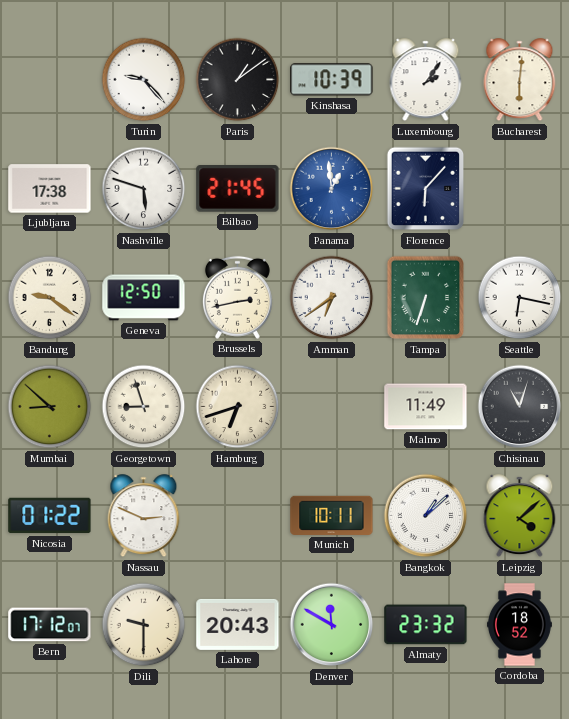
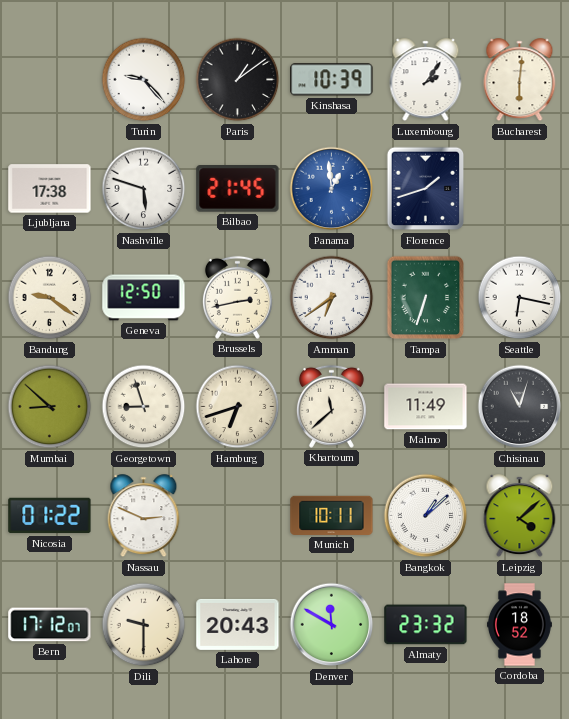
Florence: 6:07 -> 1:42 (426, 189)
Khartoum: none -> 11:38 (331, 406)
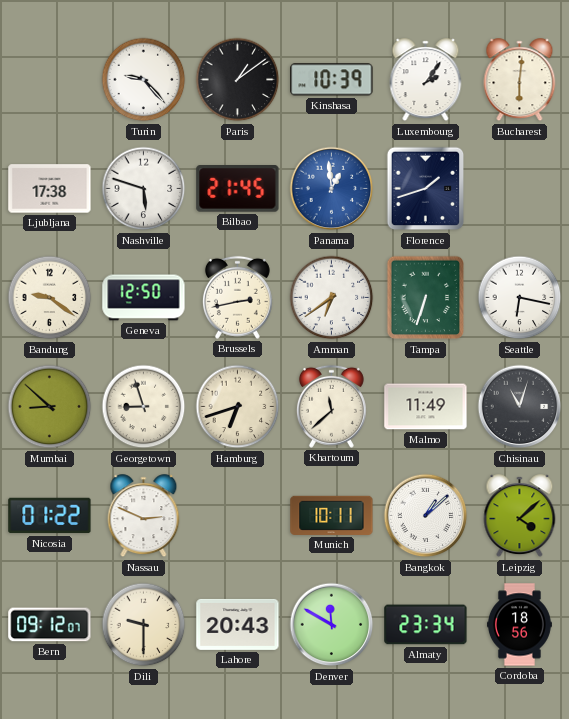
Bern: 17:12 -> 09:12 (50, 625)
Almaty: 23:32 -> 23:34 (426, 625)
Cordoba: 18:52 -> 18:56 (519, 625)
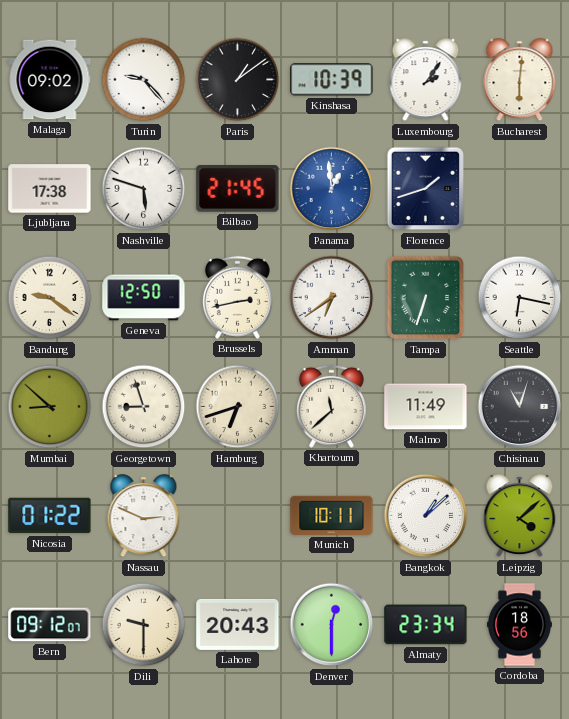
Malaga: none -> 09:02 (50, 80)
Denver: 11:50 -> 12:30 (332, 625)
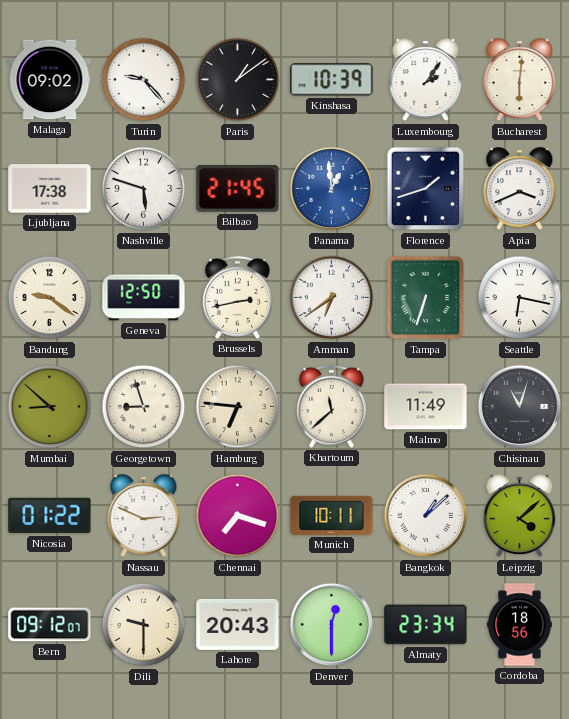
Apia: none -> 3:41 (520, 189)
Hamburg: 6:42 -> 6:46 (238, 407)
Chennai: none -> 7:18 (238, 516)
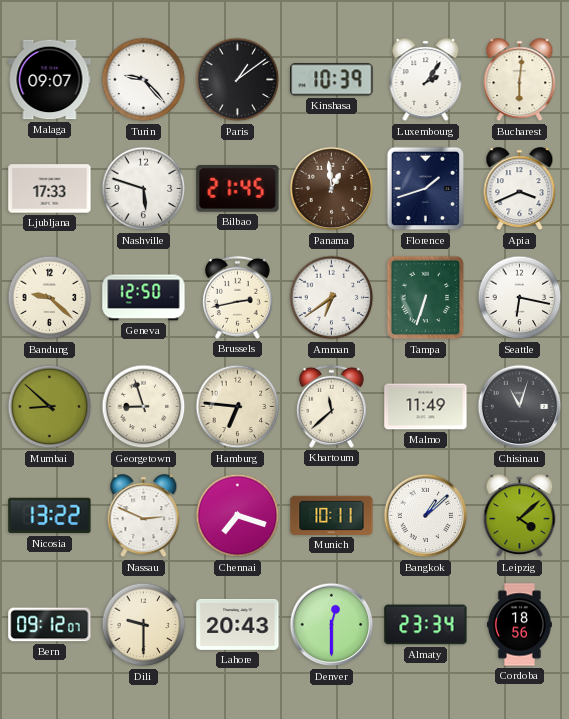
Malaga: 09:02 -> 09:07 (50, 80)
Ljubljana: 17:38 -> 17:33 (50, 189)
Panama dial: blue -> brown (332, 189)
Bandung: 9:21 -> 9:22 (50, 298)
Nicosia: 01:22 -> 13:22 (50, 516)
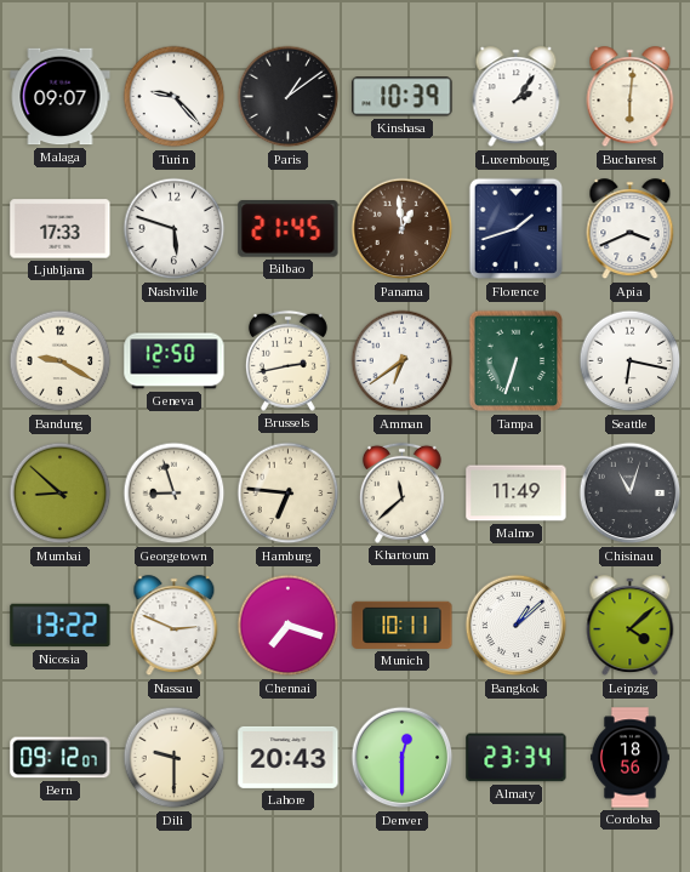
Bandung: 9:22 -> 9:20 (61, 361)
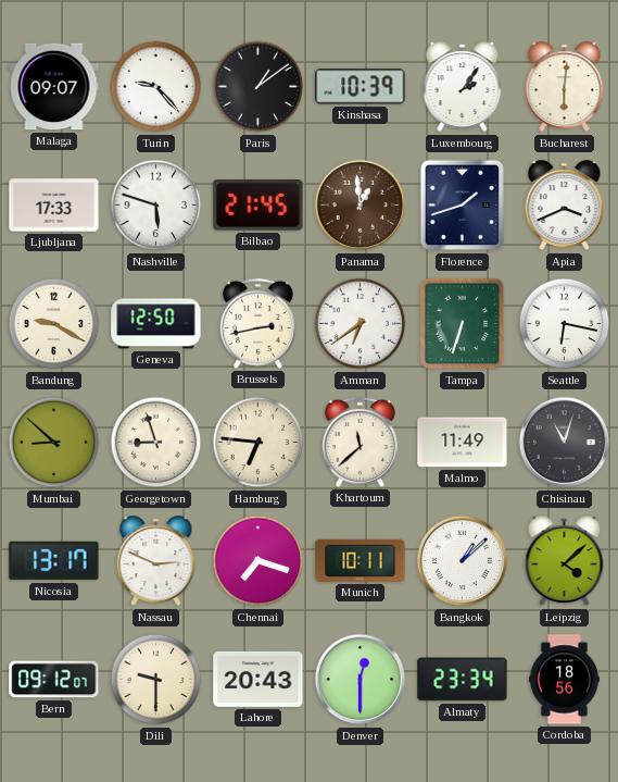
Nicosia: 13:22 -> 13:17 (54, 561)
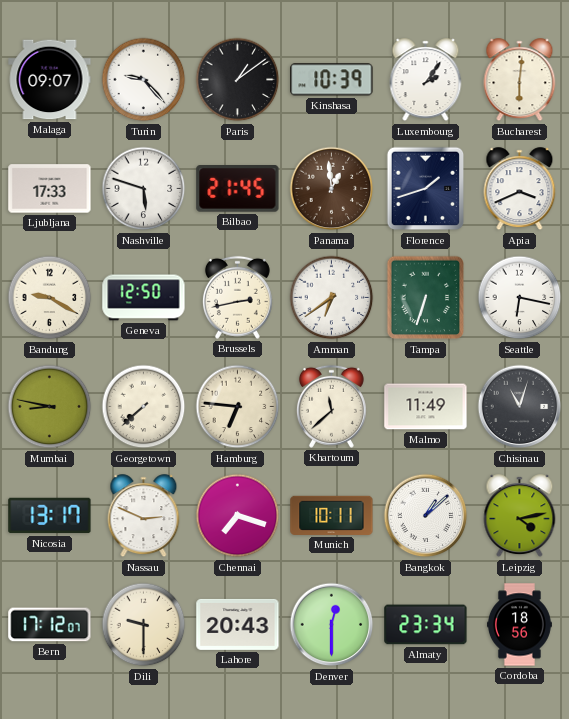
Mumbai: 8:52 -> 8:47 (50, 407)
Georgetown: 8:57 -> 7:38 (144, 407)
Leipzig: 4:08 -> 4:13 (520, 516)
Bern: 09:12 -> 17:12 (50, 625)
